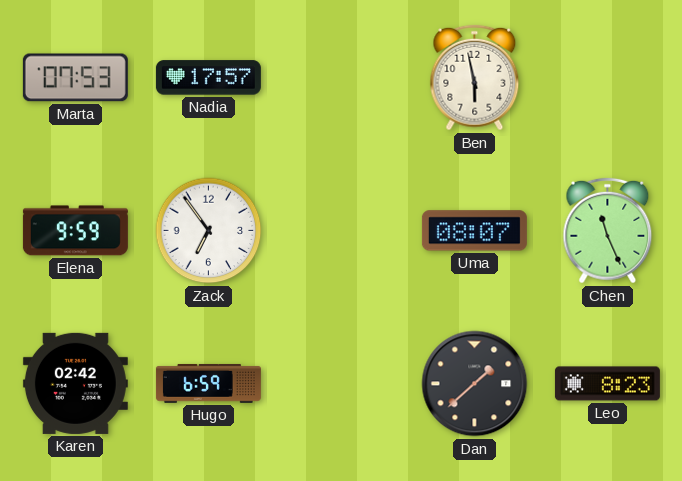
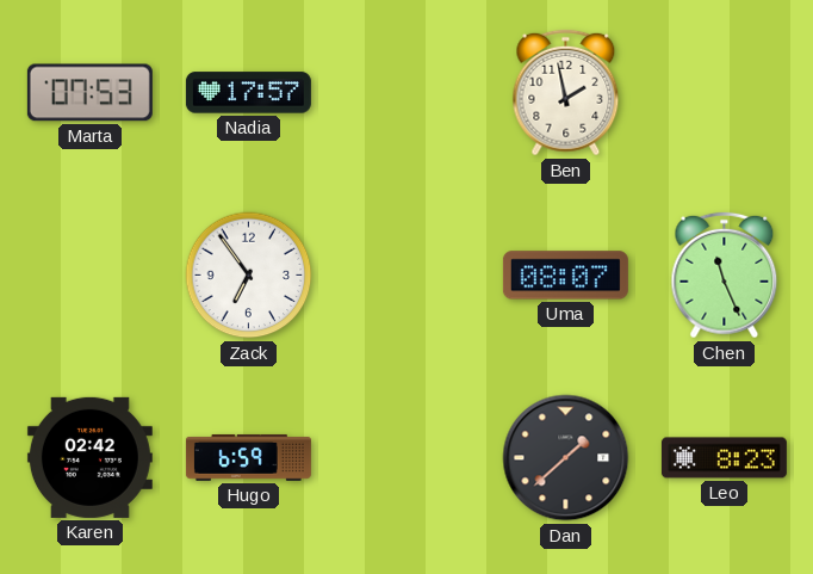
Ben: 5:58 -> 1:58 (566, 93)
Elena: 9:59 -> none (75, 231)
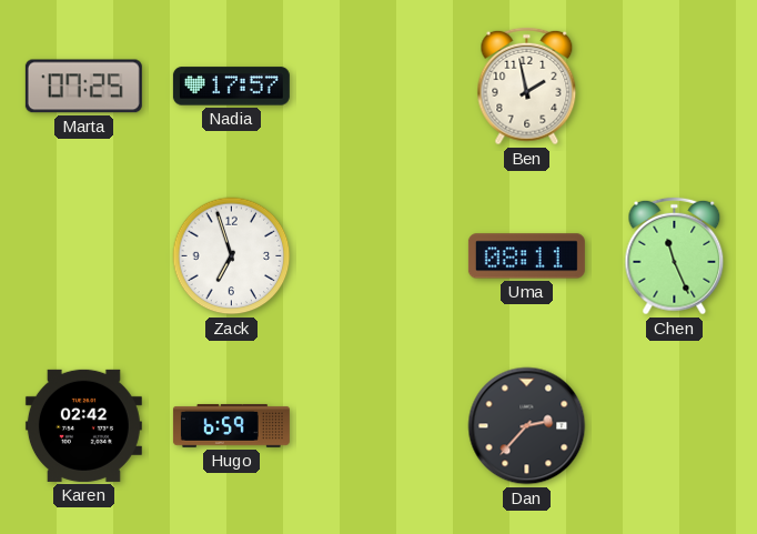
Marta: 07:53 -> 07:25 (83, 87)
Zack: 6:54 -> 6:57 (232, 256)
Uma: 08:07 -> 08:11 (526, 256)
Dan: 1:38 -> 2:37 (527, 426)
Leo: 8:23 -> none (724, 458)
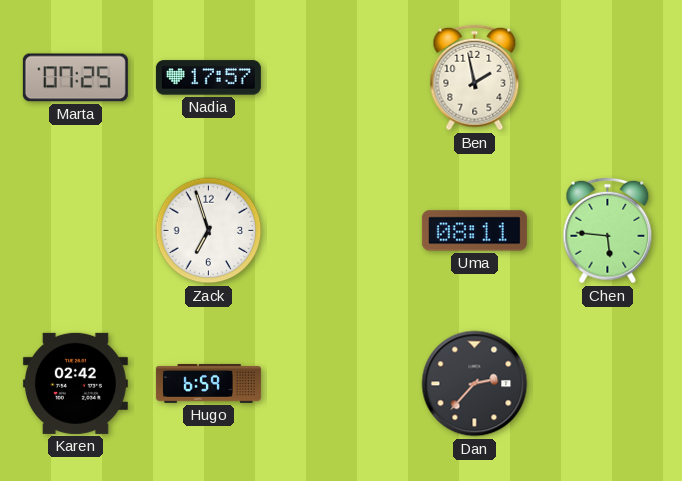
Chen: 11:26 -> 5:46 (608, 231)
